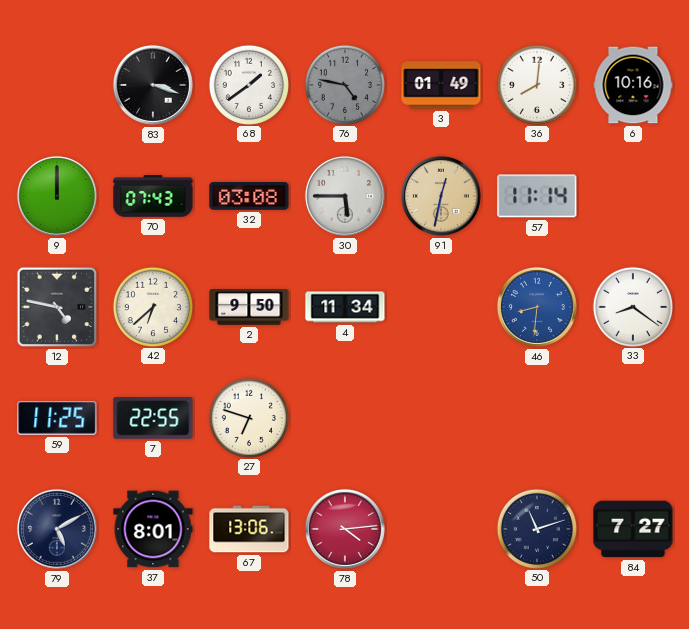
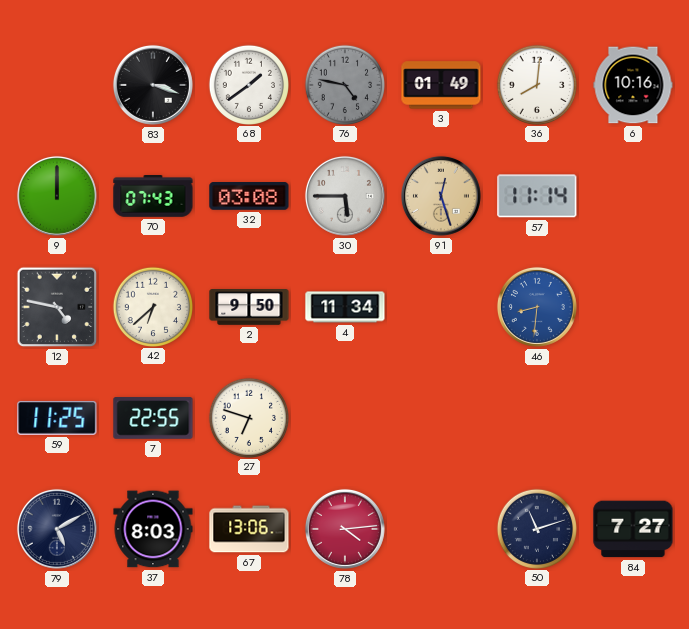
91: 12:32 -> 12:27 (441, 196)
33: 8:21 -> none (632, 306)
37: 8:01 -> 8:03 (153, 529)
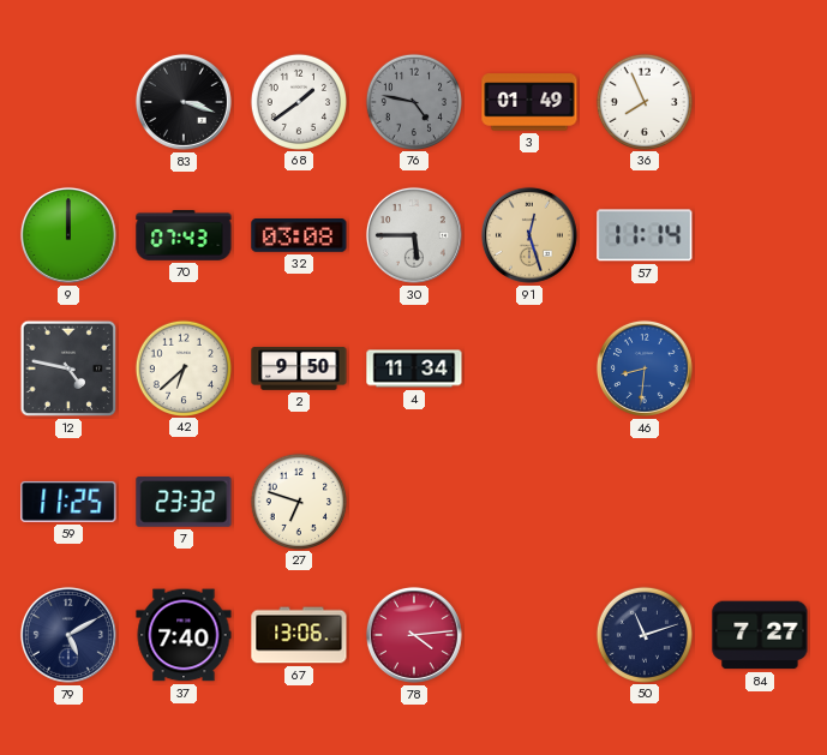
36: 8:01 -> 7:56 (643, 101)
6: 10:16 -> none (633, 85)
7: 22:55 -> 23:32 (184, 502)
37: 8:03 -> 7:40 (184, 635)
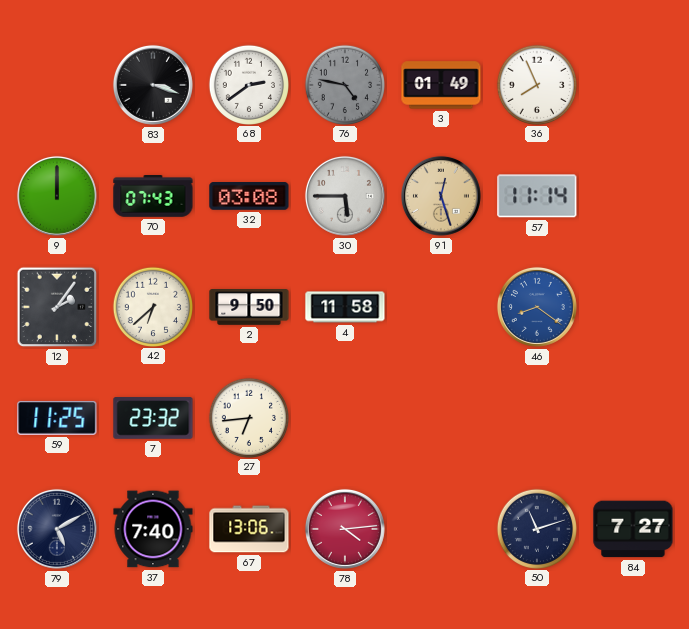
68: 1:39 -> 2:39 (248, 84)
12: 4:47 -> 2:06 (57, 307)
4: 11:34 -> 11:58 (345, 307)
46: 8:31 -> 8:21 (537, 307)
27: 6:48 -> 6:44 (248, 417)
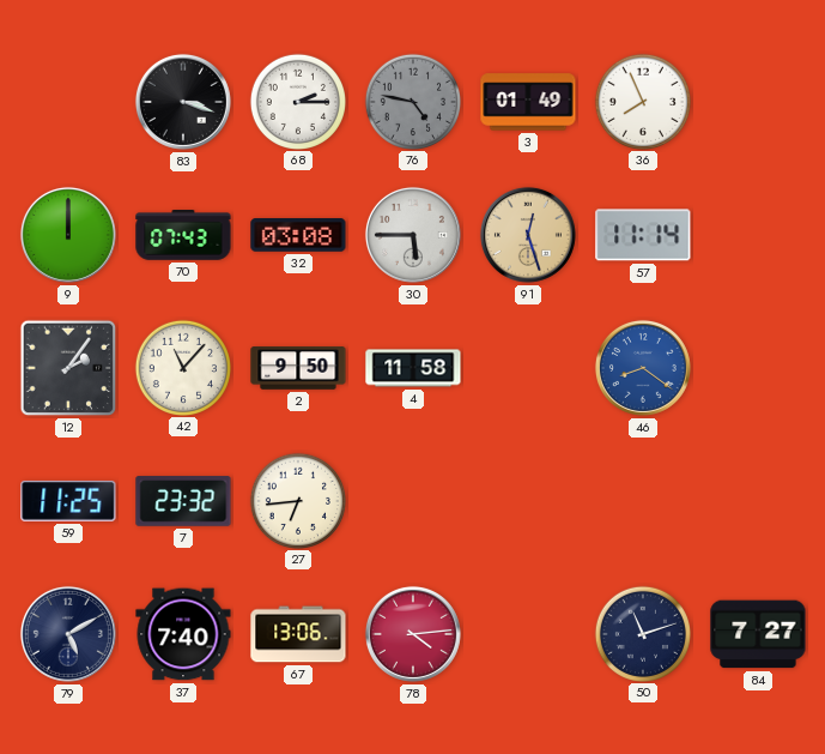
68: 2:39 -> 2:15 (297, 101)
42: 6:38 -> 11:07 (182, 367)
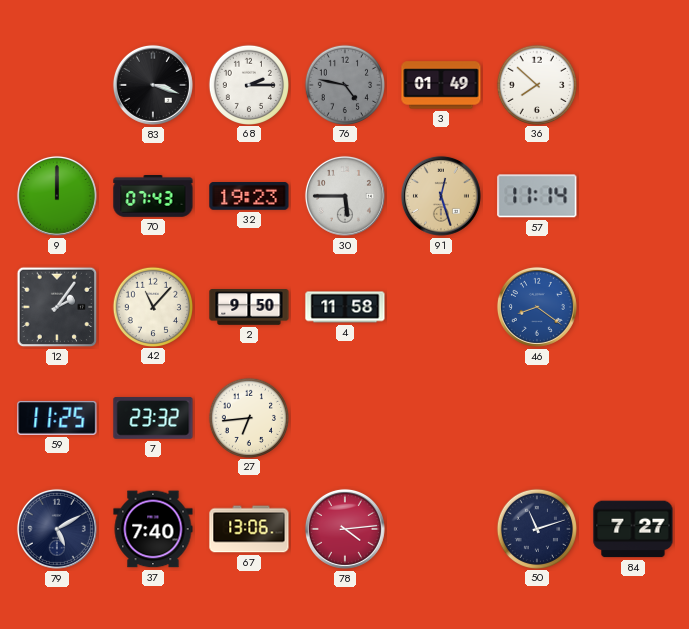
36: 7:56 -> 7:52 (536, 84)
32: 03:08 -> 19:23 (249, 197)
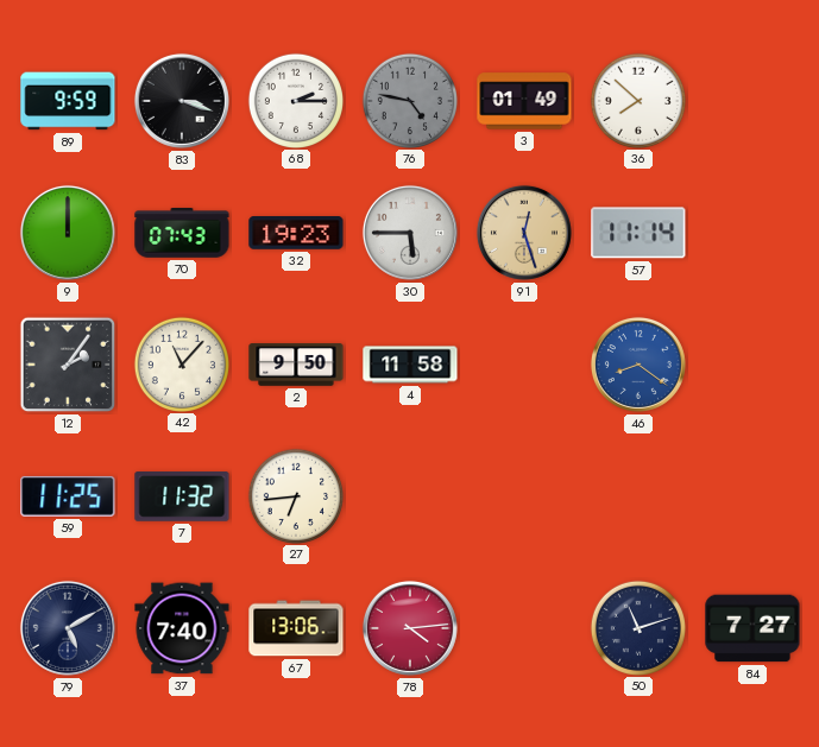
89: none -> 9:59 (68, 101)
7: 23:32 -> 11:32 (182, 496)
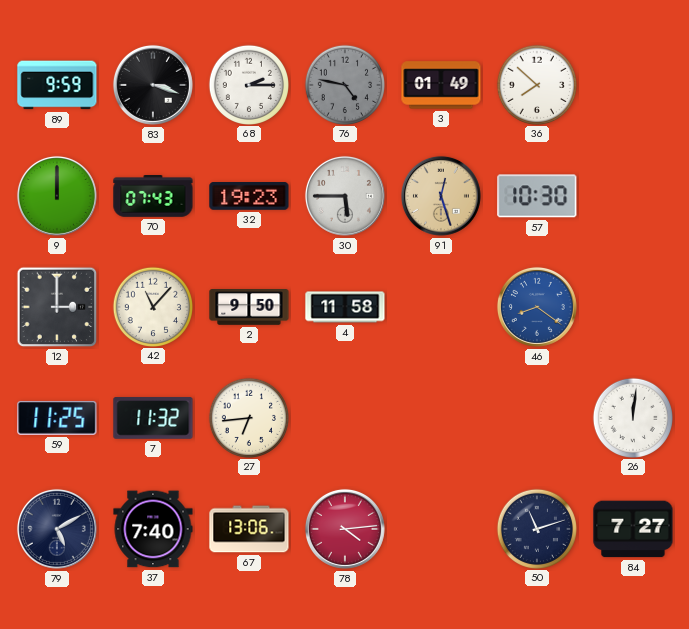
57: 11:14 -> 10:30 (537, 196)
12: 2:06 -> 3:00 (57, 307)
26: none -> 12:01 (632, 417)
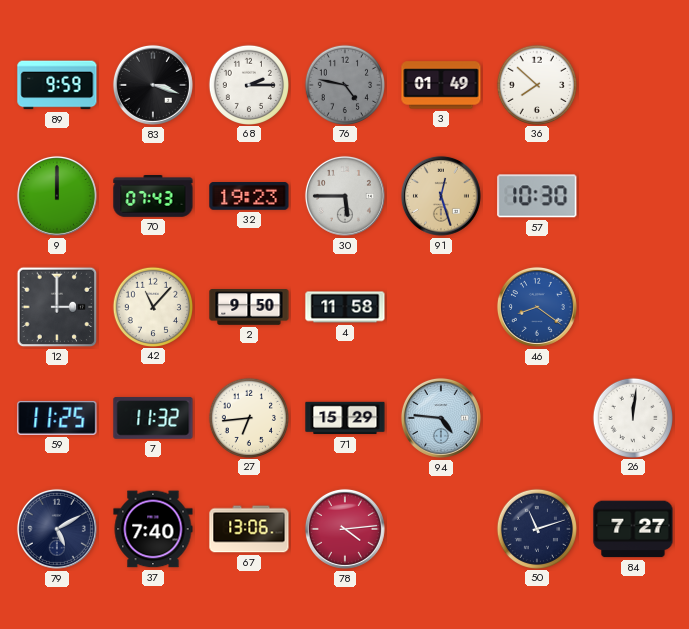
71: none -> 15:29 (345, 418)
94: none -> 4:46 (441, 418)
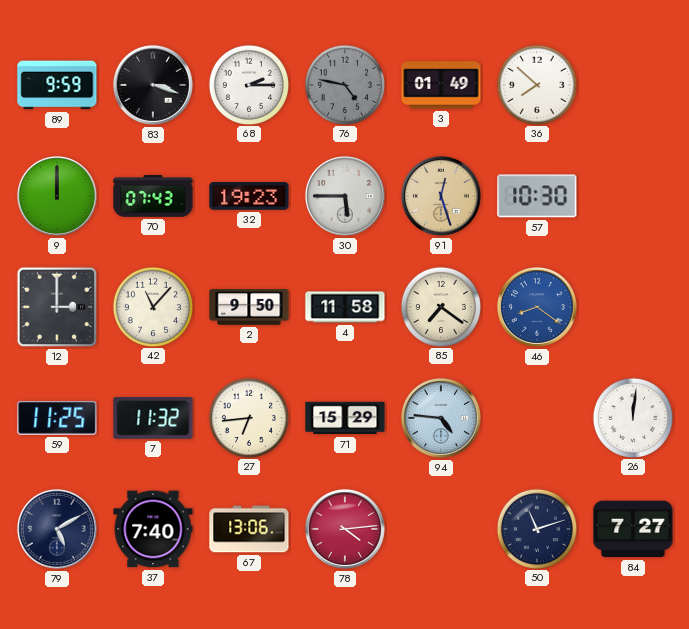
85: none -> 7:21 (440, 306)
